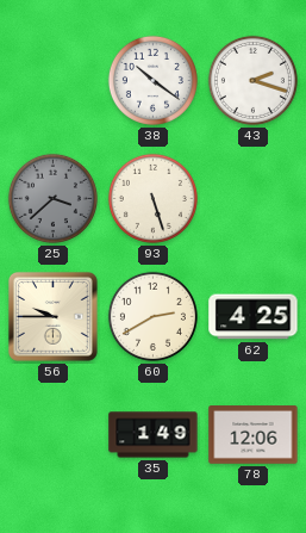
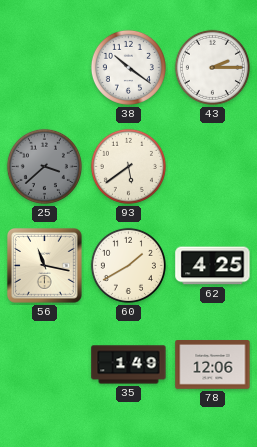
43: 2:18 -> 2:15 (212, 67)
93: 5:27 -> 5:39 (128, 166)
56: 9:45 -> 11:17 (44, 265)
60: 2:40 -> 1:40 (128, 265)
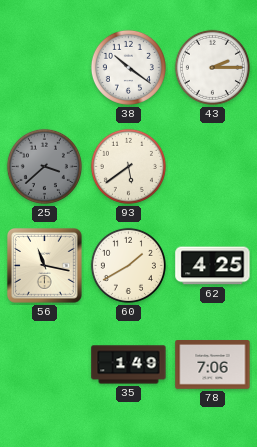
78: 12:06 -> 7:06 (213, 365)
